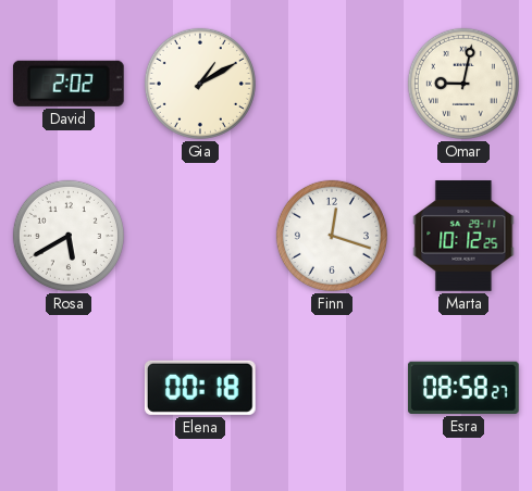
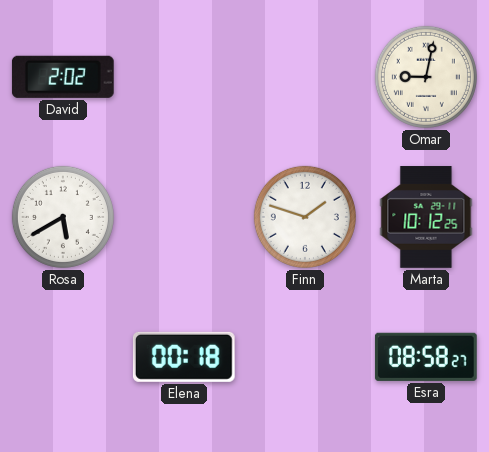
Gia: 1:10 -> none (200, 84)
Finn: 12:18 -> 1:48 (305, 217)
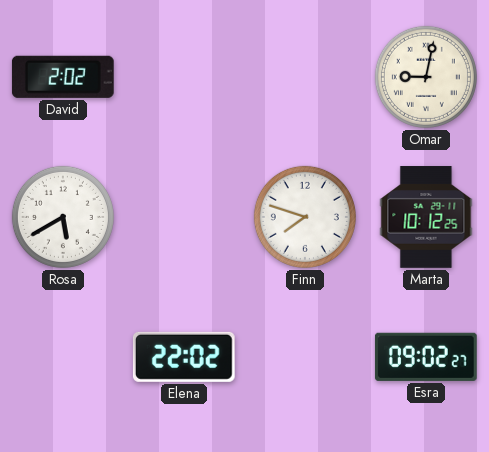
Finn: 1:48 -> 7:48 (305, 217)
Elena: 00:18 -> 22:02 (184, 357)
Esra: 08:58 -> 09:02 (426, 357)
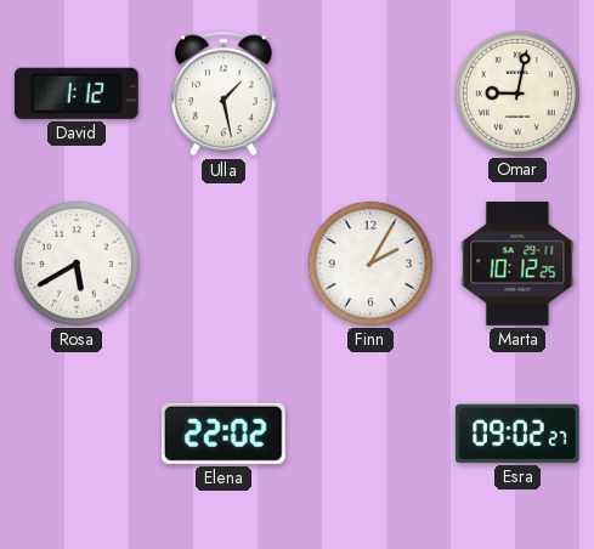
David: 2:02 -> 1:12 (77, 94)
Ulla: none -> 1:28 (225, 94)
Finn: 7:48 -> 2:05 (370, 264)
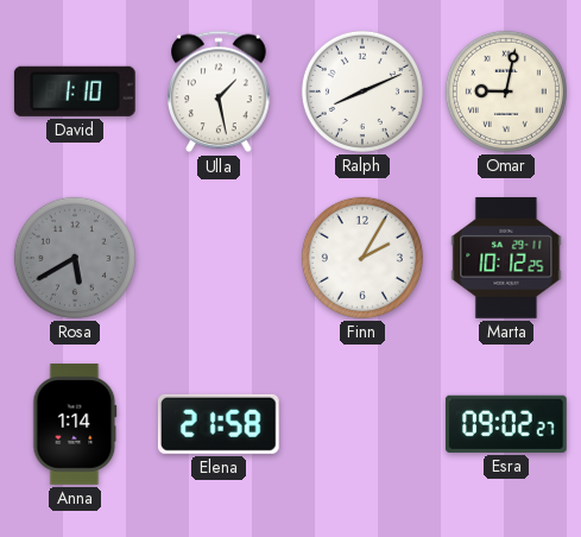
David: 1:12 -> 1:10 (75, 91)
Ralph: none -> 8:11 (362, 91)
Rosa dial: white -> grey (75, 258)
Anna: none -> 1:14 (75, 424)
Elena: 22:02 -> 21:58 (219, 424)
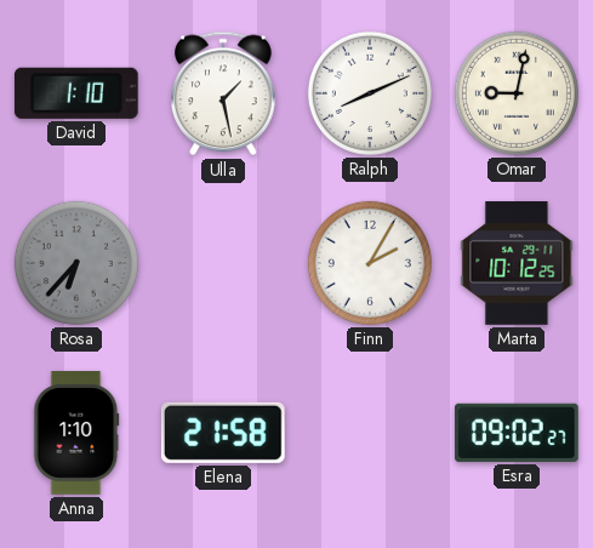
Rosa: 5:40 -> 6:37 (76, 263)
Anna: 1:14 -> 1:10 (76, 433)
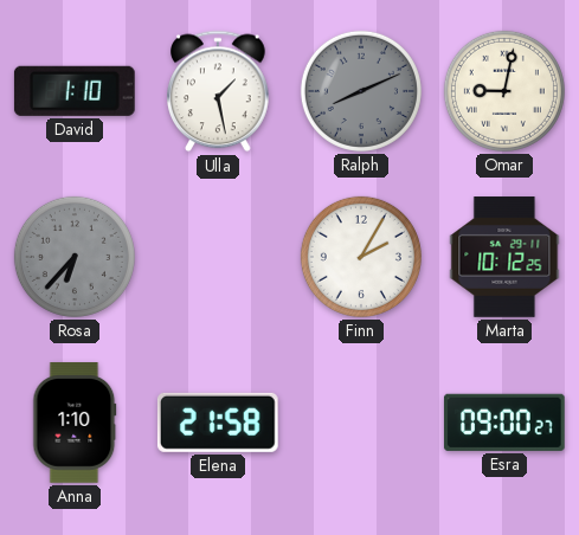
Ralph dial: white -> grey (361, 91)
Esra: 09:02 -> 09:00 (504, 423)
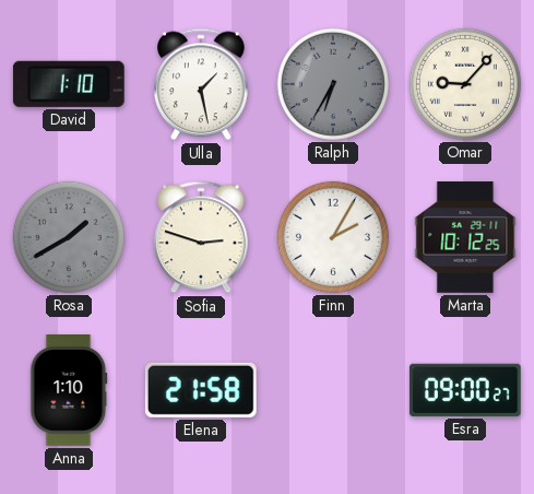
Ralph: 8:11 -> 6:35 (333, 84)
Omar: 9:02 -> 9:07 (465, 84)
Rosa: 6:37 -> 1:40 (69, 237)
Sofia: none -> 2:48 (202, 237)
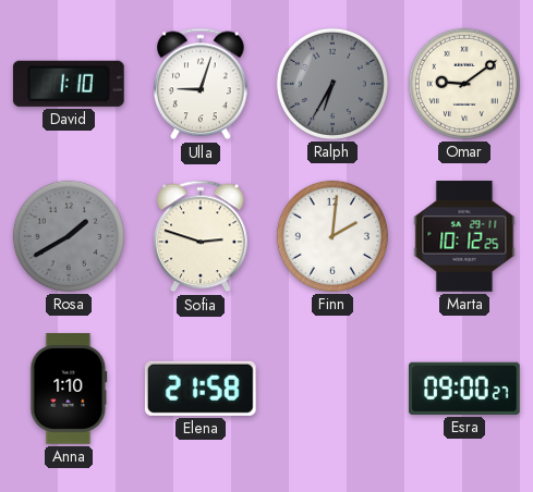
Ulla: 1:28 -> 9:03 (202, 84)
Omar: 9:07 -> 9:09 (464, 84)
Finn: 2:05 -> 2:01 (332, 236)
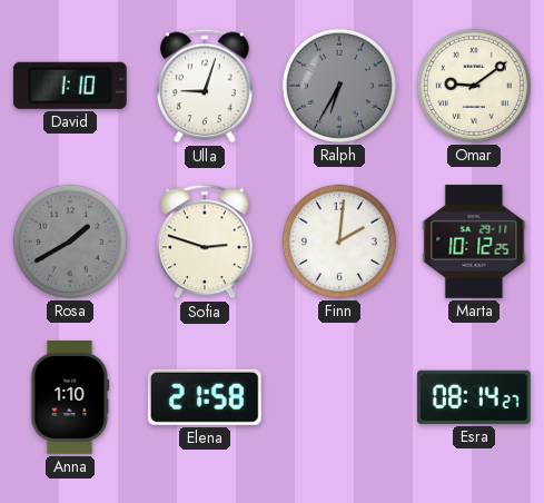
Esra: 09:00 -> 08:14 (474, 397)
